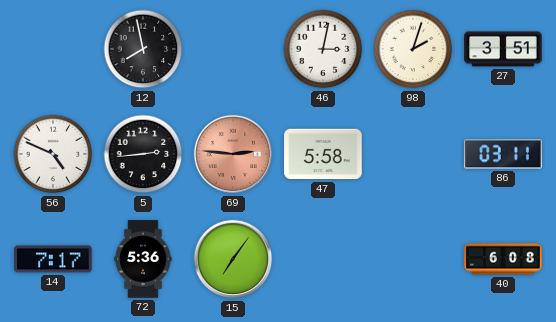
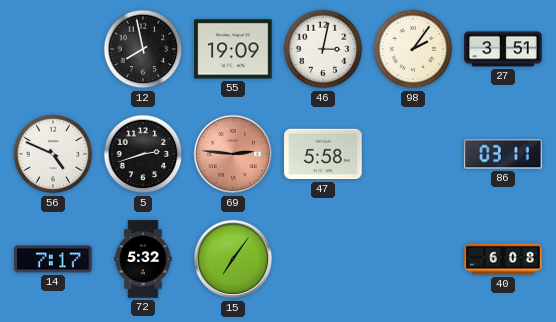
55: none -> 19:09 (233, 49)
98: 2:03 -> 2:06 (413, 49)
5: 2:44 -> 2:42 (143, 154)
72: 5:36 -> 5:32 (143, 259)
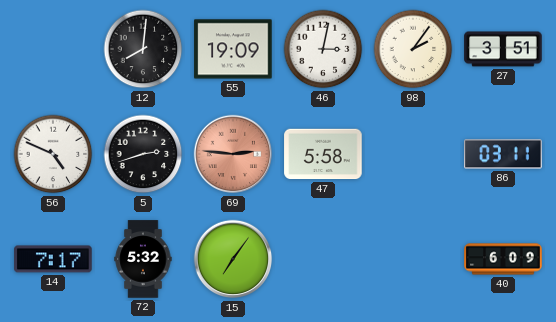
12: 7:58 -> 8:01 (143, 49)
40: 6:08 -> 6:09 (503, 259)
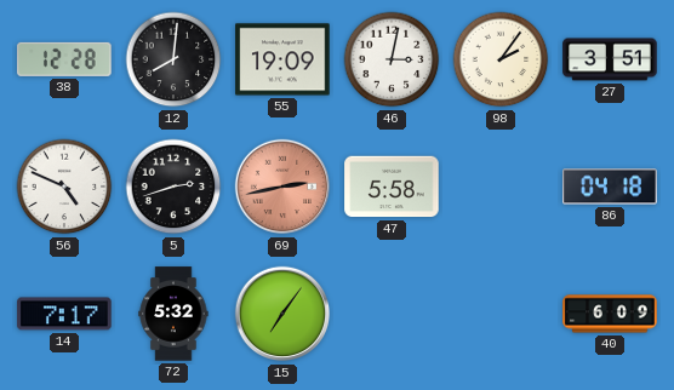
38: none -> 12:28 (64, 59)
69: 2:46 -> 2:43 (282, 187)
86: 03:11 -> 04:18 (610, 187)
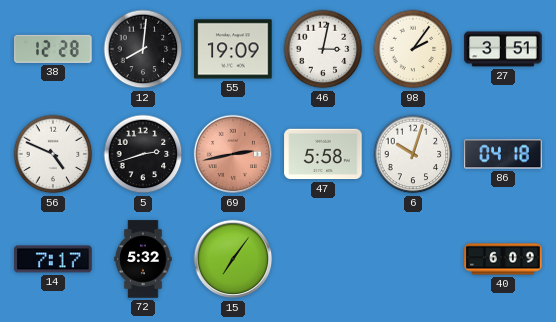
6: none -> 10:03 (413, 154)
